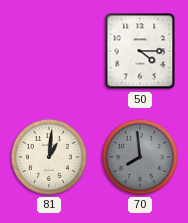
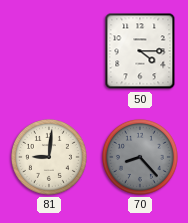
81: 1:01 -> 9:01 (49, 157)
70: 7:59 -> 8:23 (140, 157)
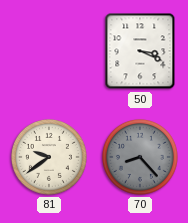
50: 4:15 -> 3:19 (140, 51)
81: 9:01 -> 9:39 (49, 157)
